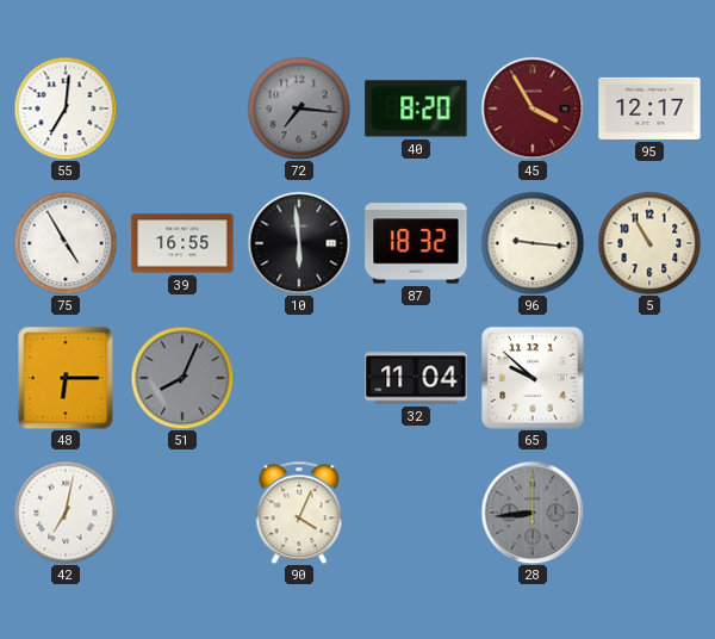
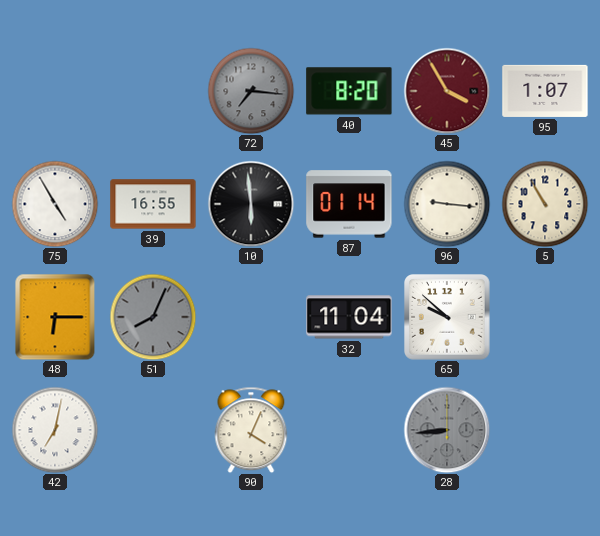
55: 7:01 -> none (66, 108)
95: 12:17 -> 1:07 (545, 91)
87: 18:32 -> 01:14 (349, 204)
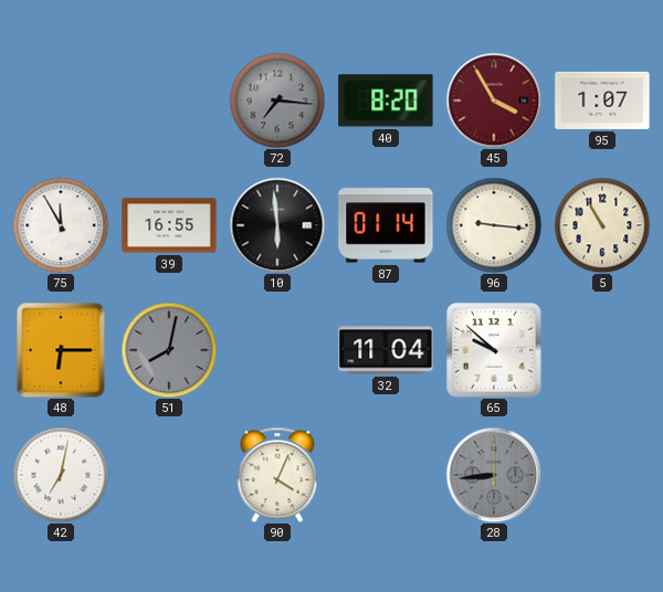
75: 4:55 -> 11:55 (61, 225)
51: 8:04 -> 8:02 (169, 350)
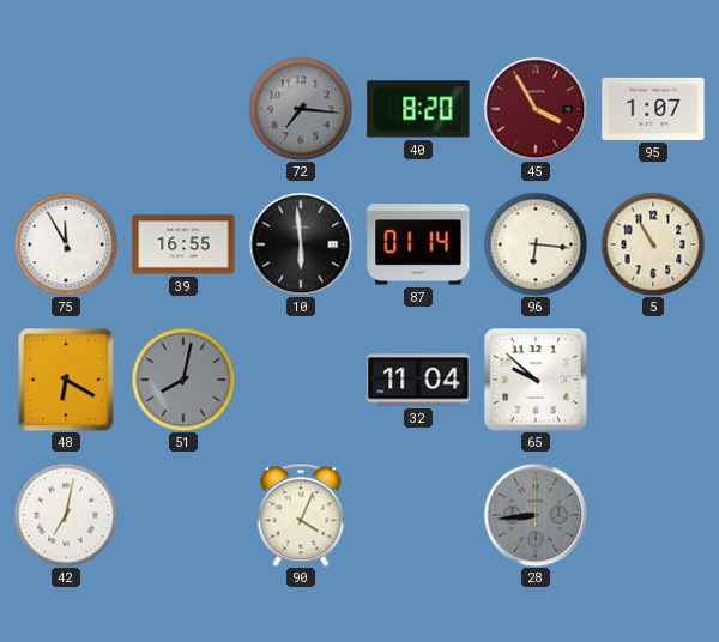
96: 9:16 -> 6:16 (536, 244)
48: 6:15 -> 6:20 (66, 380)
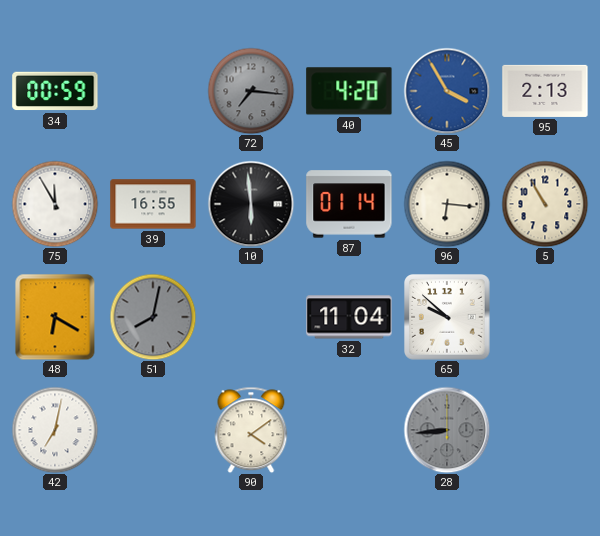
34: none -> 00:59 (55, 91)
40: 8:20 -> 4:20 (349, 91)
45 dial: burgundy -> blue (447, 91)
95: 1:07 -> 2:13 (545, 91)
90: 4:04 -> 4:09 (251, 430)
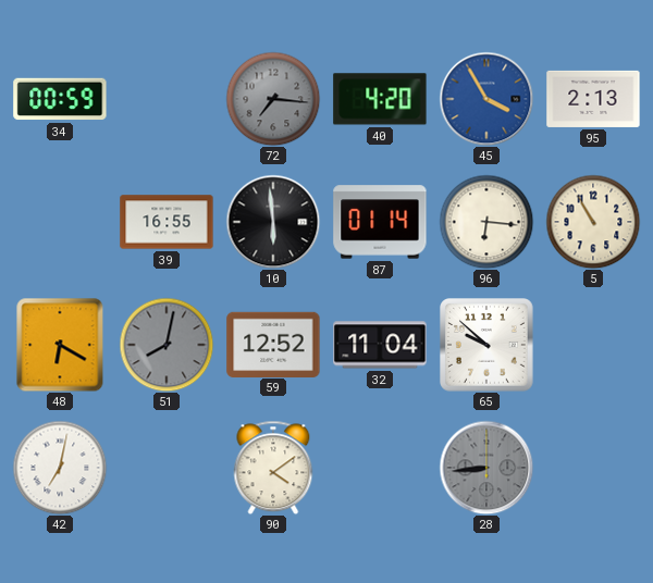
75: 11:55 -> none (55, 204)
59: none -> 12:52 (273, 344)
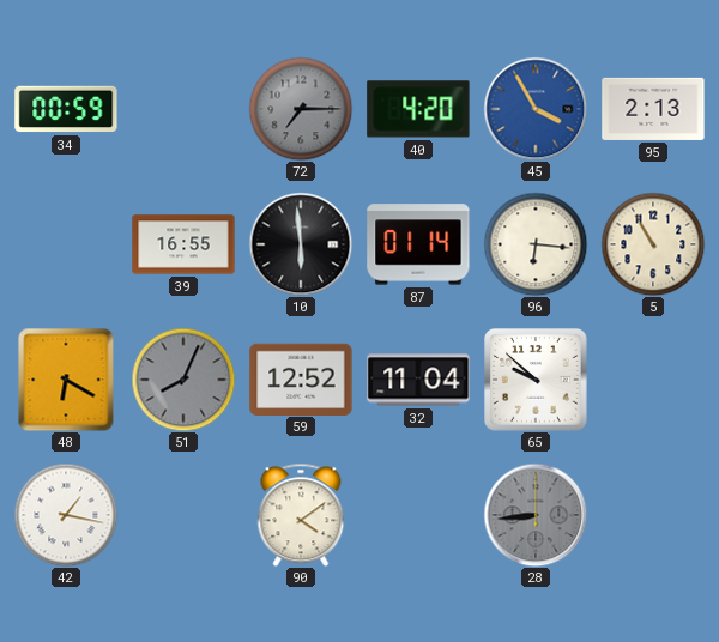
72: 7:16 -> 7:15 (301, 109)
51: 8:02 -> 8:04 (183, 380)
42: 7:02 -> 1:17 (66, 515)
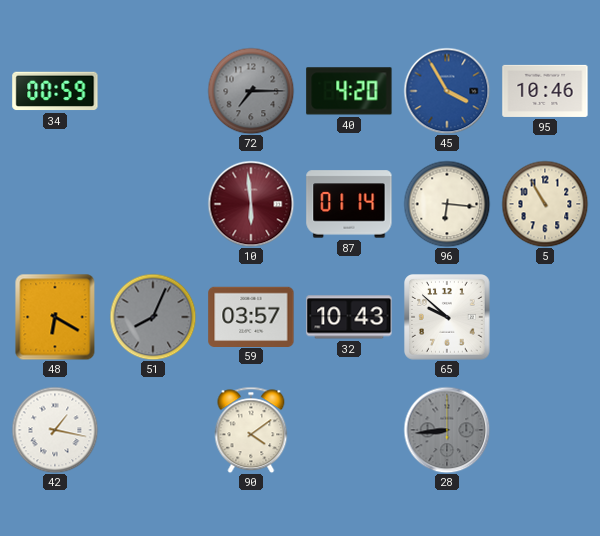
95: 2:13 -> 10:46 (545, 91)
39: 16:55 -> none (183, 244)
10 dial: black -> burgundy (251, 204)
59: 12:52 -> 03:57 (251, 316)
32: 11:04 -> 10:43 (349, 317)
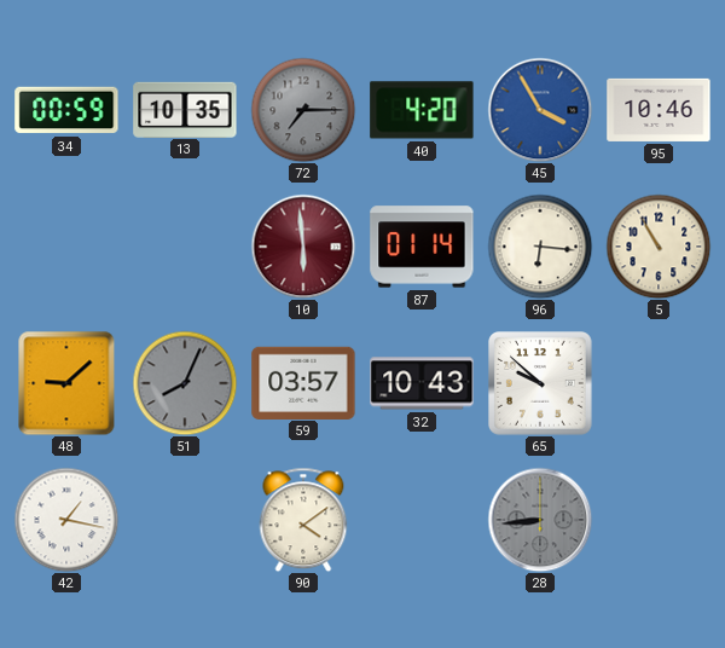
13: none -> 10:35 (185, 109)
48: 6:20 -> 9:08 (66, 383)
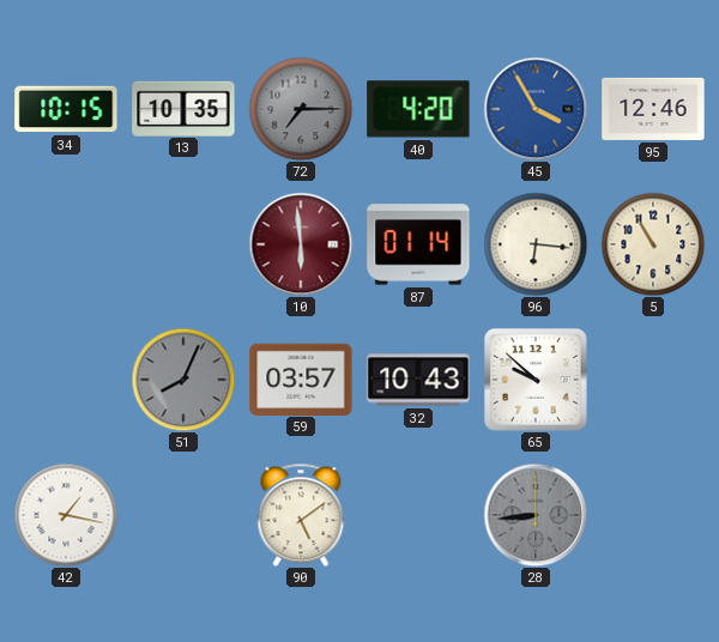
34: 00:59 -> 10:15 (66, 109)
95: 10:46 -> 12:46 (653, 109)
48: 9:08 -> none (66, 383)
90: 4:09 -> 5:09 (301, 515)
